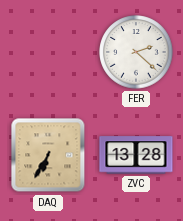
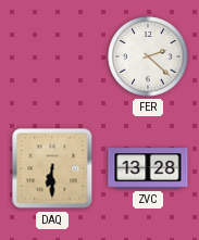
DAQ: 6:35 -> 6:30 (52, 168)
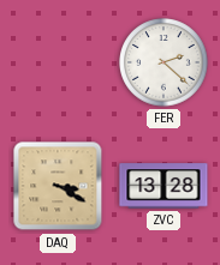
DAQ: 6:30 -> 3:20 (58, 186)
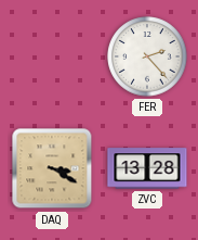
FER: 2:22 -> 2:23 (147, 56)
